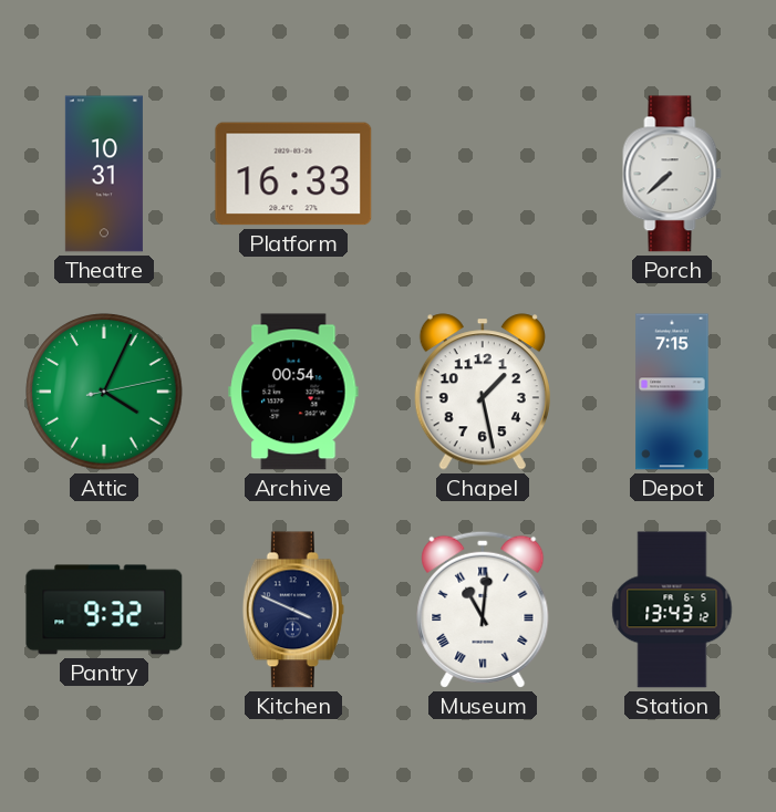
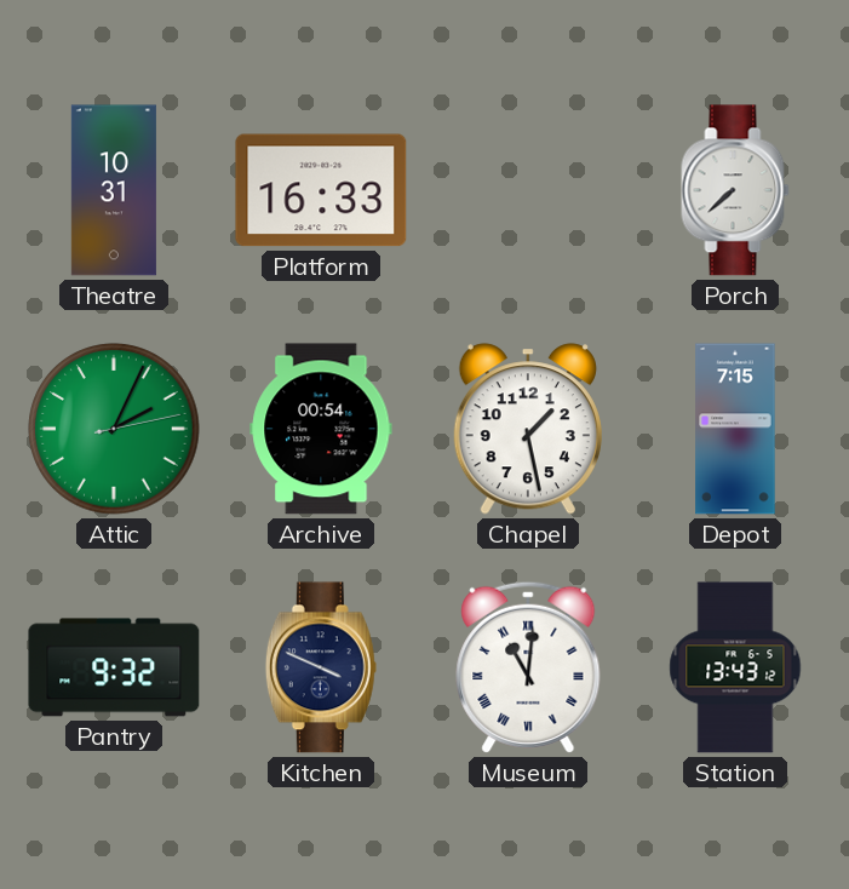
Attic: 4:04 -> 2:04 (114, 429)
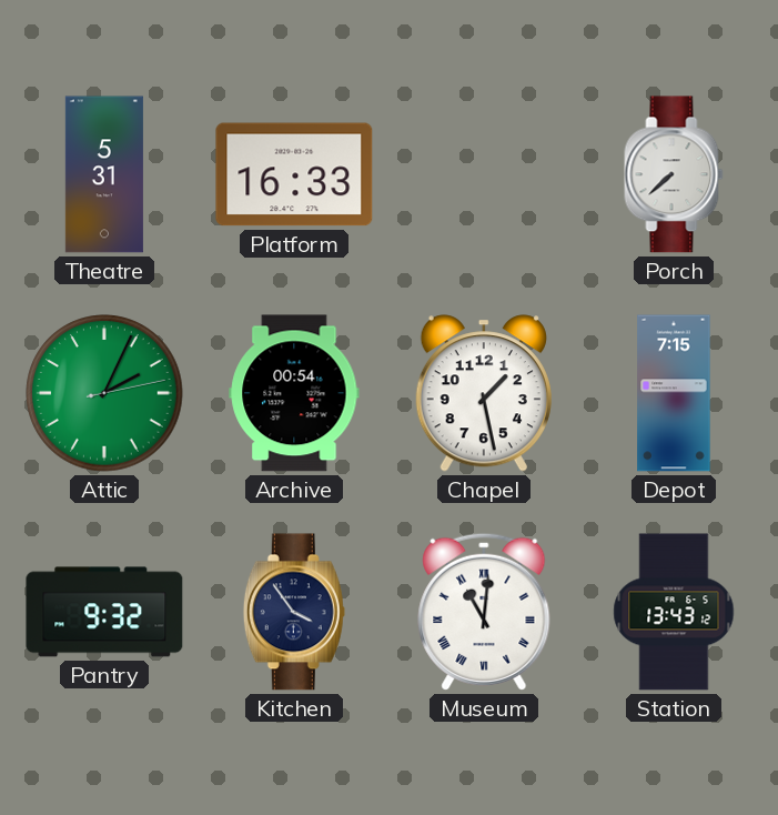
Theatre: 10:31 -> 5:31 (104, 174)
Kitchen: 3:49 -> 3:54 (294, 612)
